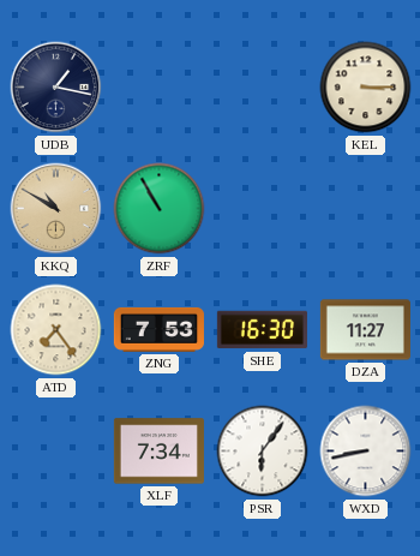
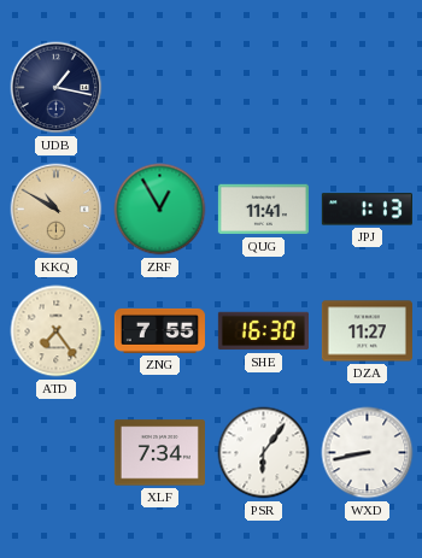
KEL: 3:15 -> none (366, 88)
ZRF: 10:55 -> 12:55 (160, 210)
QUG: none -> 11:41 (263, 210)
JPJ: none -> 1:13 (367, 210)
ZNG: 7:53 -> 7:55 (159, 330)
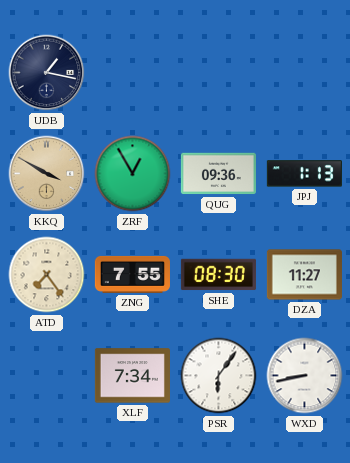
KKQ: 10:50 -> 3:50 (47, 174)
QUG: 11:41 -> 09:36 (218, 174)
SHE: 16:30 -> 08:30 (218, 275)
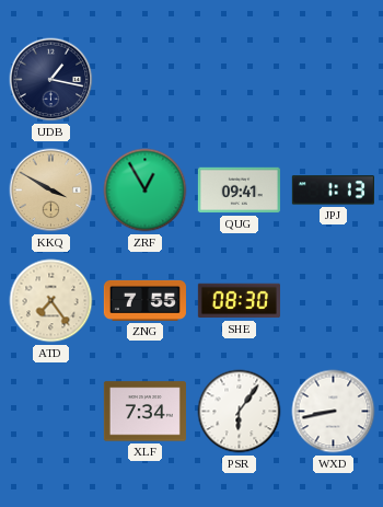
QUG: 09:36 -> 09:41 (239, 191)
DZA: 11:27 -> none (304, 275)
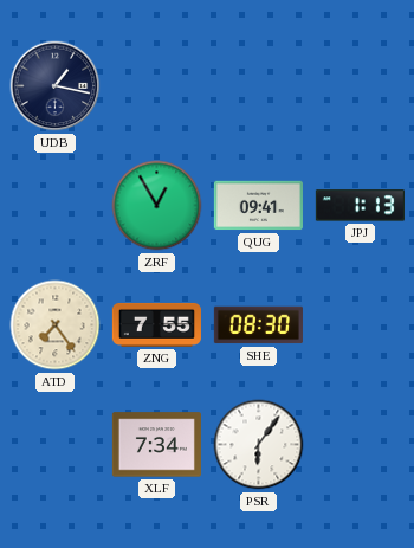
KKQ: 3:50 -> none (51, 191)
WXD: 8:43 -> none (334, 412)
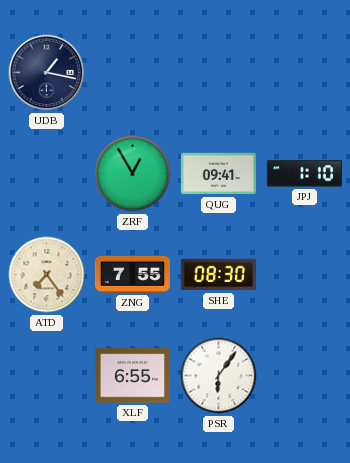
JPJ: 1:13 -> 1:10 (304, 174)
XLF: 7:34 -> 6:55 (132, 376)
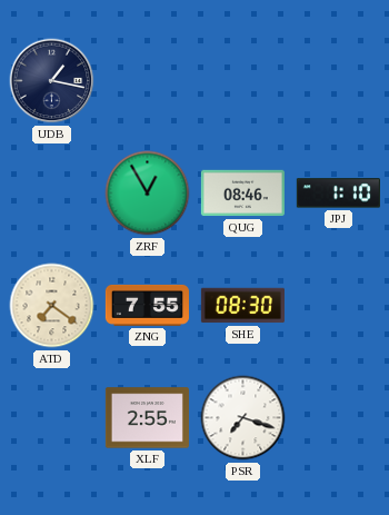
QUG: 09:41 -> 08:46 (242, 194)
ATD: 7:24 -> 7:21 (52, 306)
XLF: 6:55 -> 2:55 (147, 418)
PSR: 6:06 -> 7:18 (243, 418)
